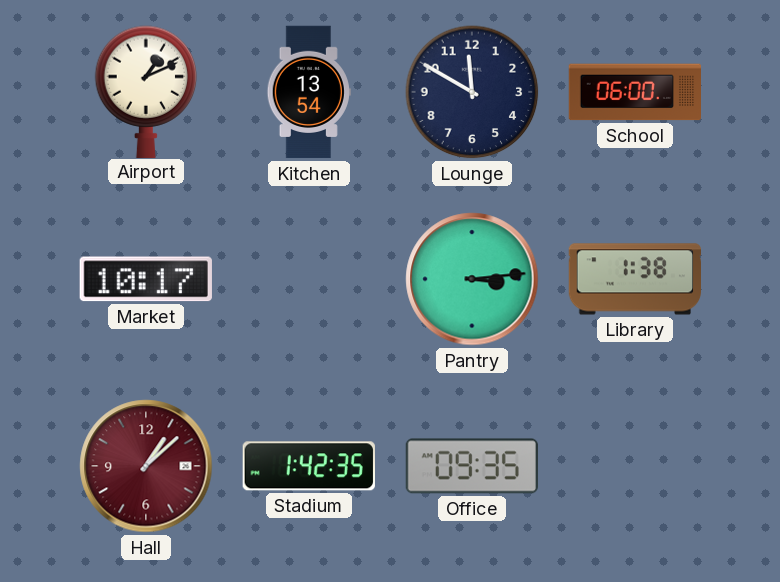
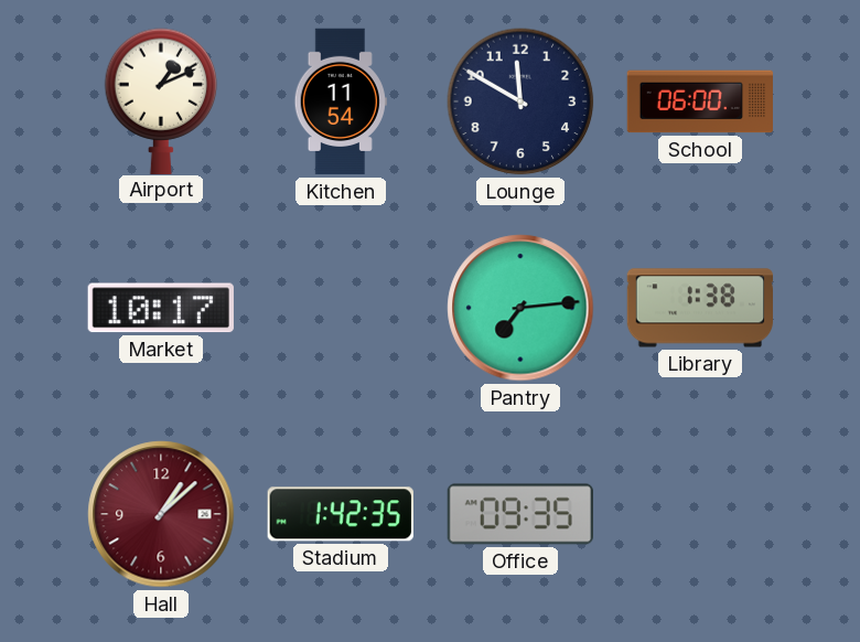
Kitchen: 13:54 -> 11:54 (341, 101)
Pantry: 3:14 -> 7:14 (520, 308)
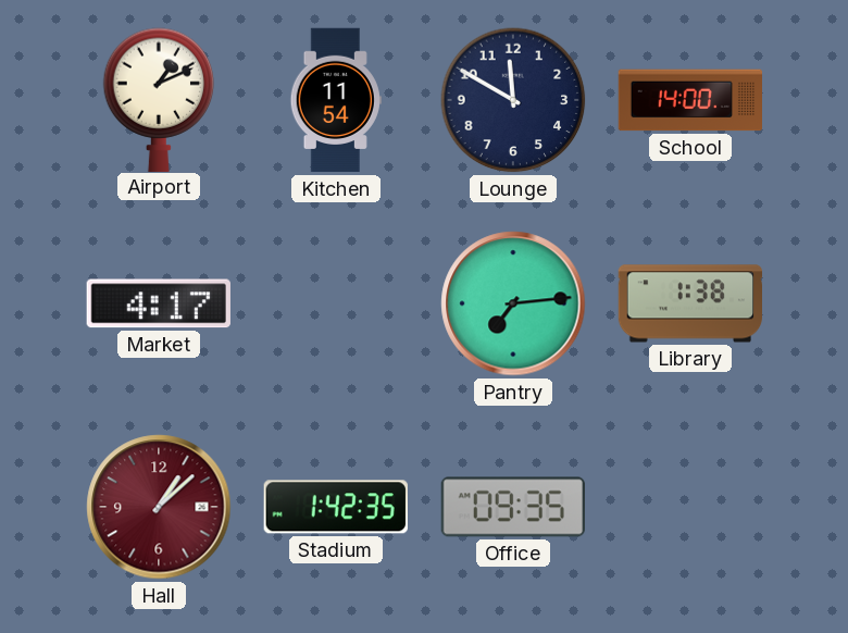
School: 06:00 -> 14:00 (689, 100)
Market: 10:17 -> 4:17 (159, 303)
